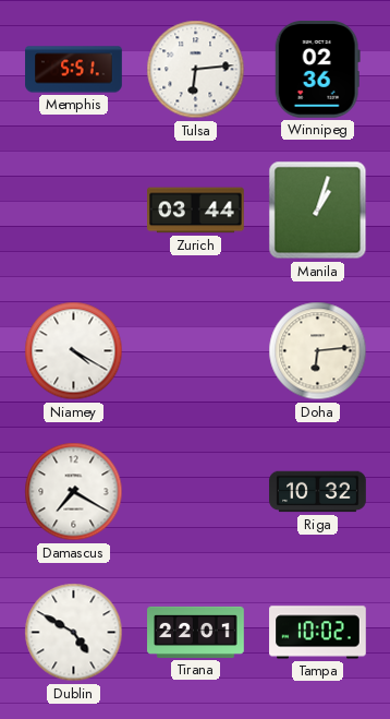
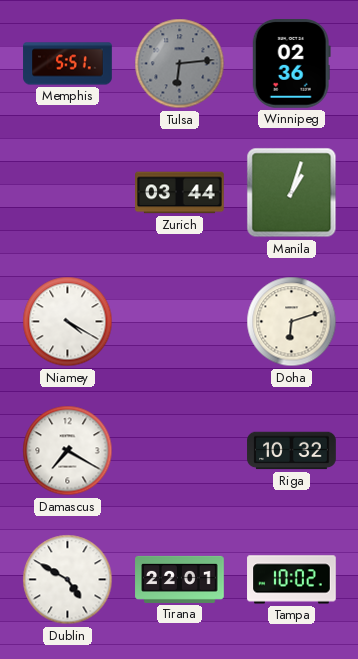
Tulsa dial: white -> grey (180, 64)
Doha: 6:14 -> 6:12 (292, 322)
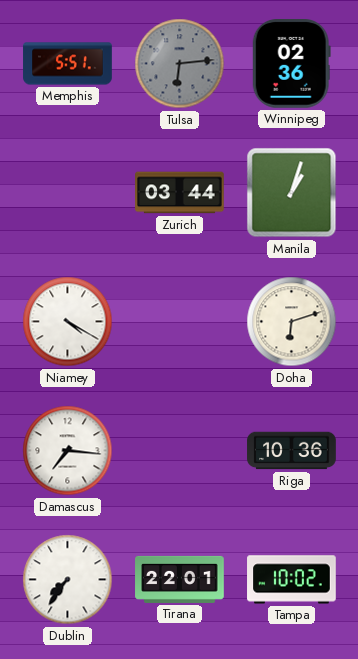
Damascus: 7:20 -> 7:16 (68, 451)
Riga: 10:32 -> 10:36 (292, 451)
Dublin: 4:50 -> 7:36 (68, 580)
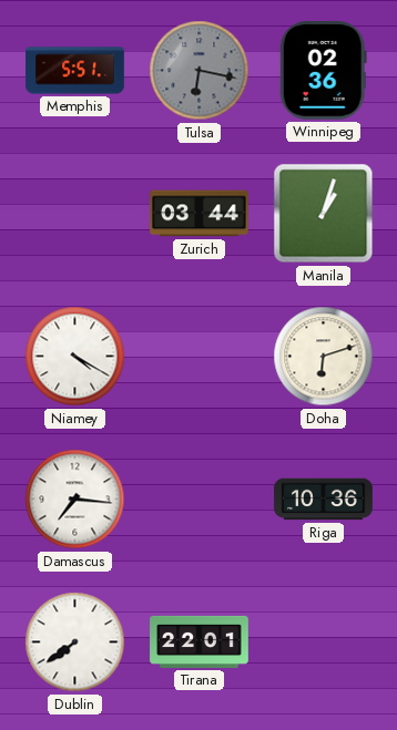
Tulsa: 6:14 -> 6:17 (200, 71)
Dublin: 7:36 -> 7:39 (75, 642)
Tampa: 10:02 -> none (292, 580)
